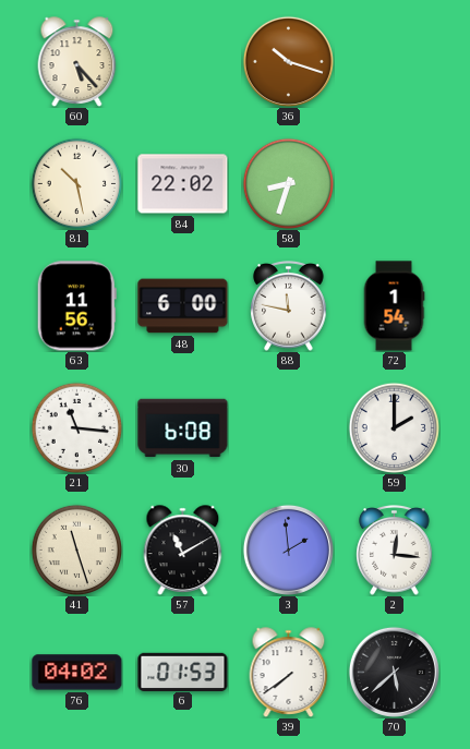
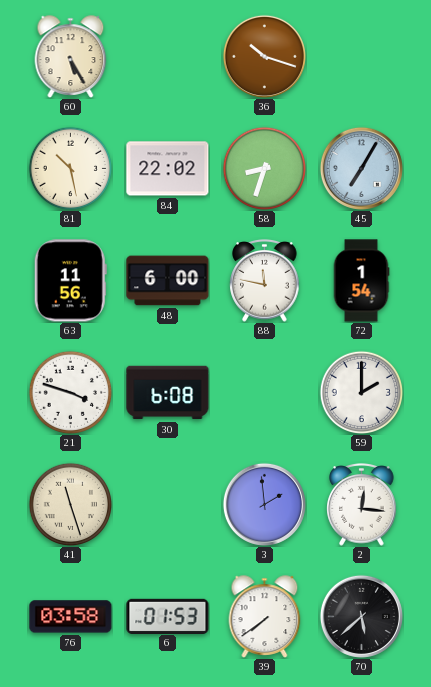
60: 5:23 -> 5:25 (71, 57)
45: none -> 7:05 (361, 168)
21: 11:16 -> 3:48 (70, 392)
57: 11:10 -> none (183, 551)
76: 04:02 -> 03:58 (71, 617)
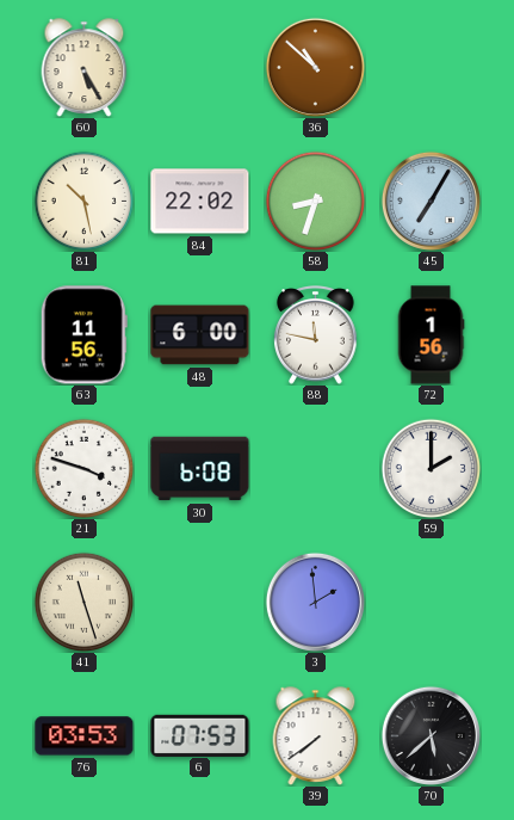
36: 10:18 -> 10:52 (315, 67)
72: 1:54 -> 1:56 (431, 335)
2: 12:16 -> none (362, 505)
76: 03:58 -> 03:53 (85, 736)
6: 01:53 -> 07:53 (200, 735)
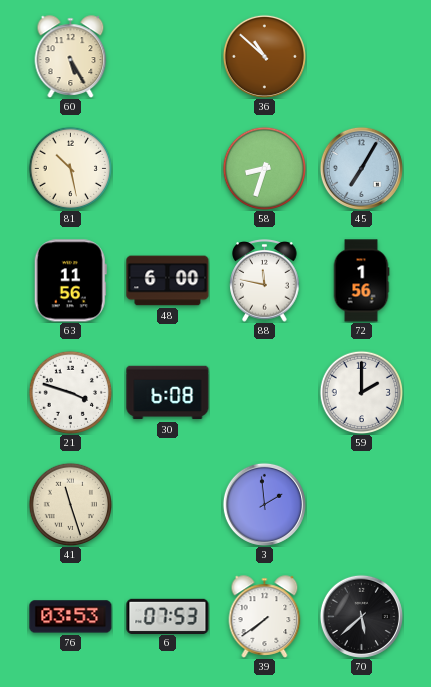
84: 22:02 -> none (200, 202)
